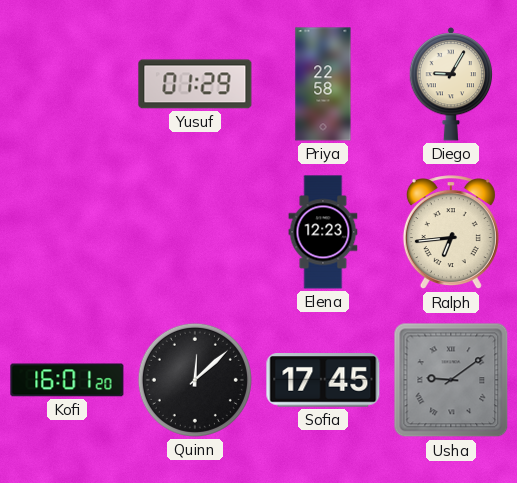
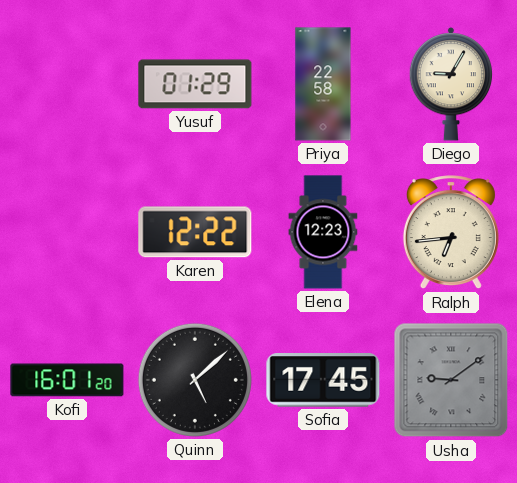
Karen: none -> 12:22 (195, 232)
Quinn: 12:08 -> 5:08 (195, 380)
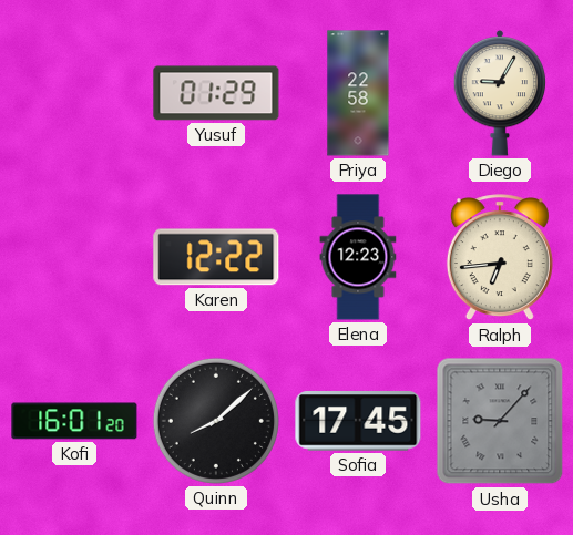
Quinn: 5:08 -> 8:08 (216, 421)
Usha: 9:09 -> 9:07 (500, 421)
